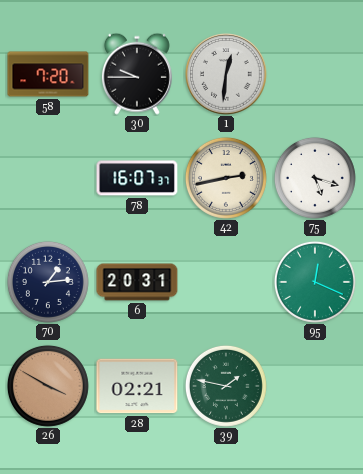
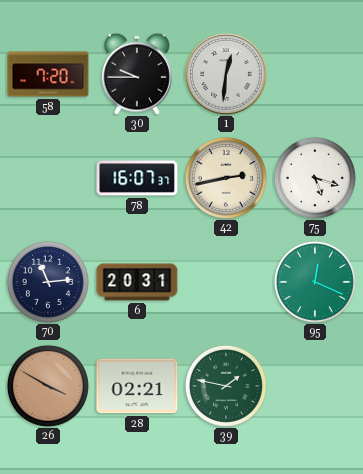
70: 1:14 -> 11:14 (48, 282)
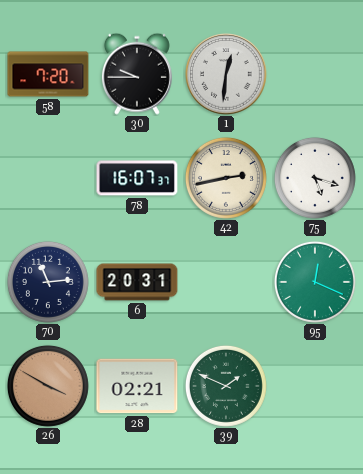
39: 1:47 -> 1:49 (226, 386)
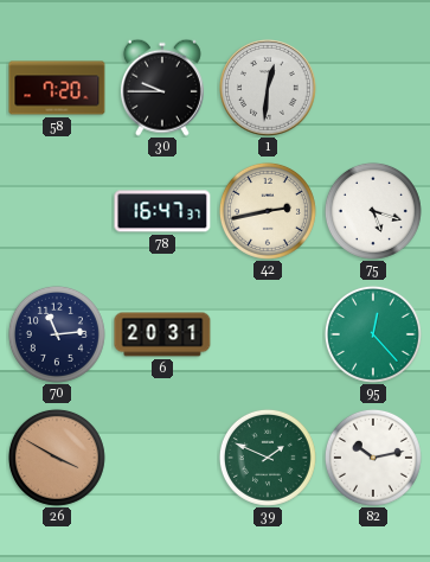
78: 16:07 -> 16:47 (162, 211)
95: 12:19 -> 12:23 (373, 334)
28: 02:21 -> none (137, 386)
82: none -> 10:13 (373, 458)
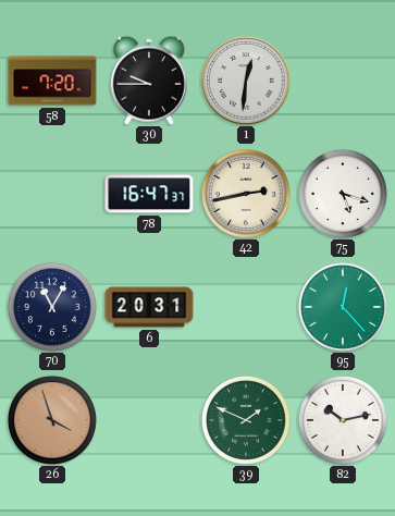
70: 11:14 -> 11:05 (52, 307)
26: 3:50 -> 3:57 (52, 420)
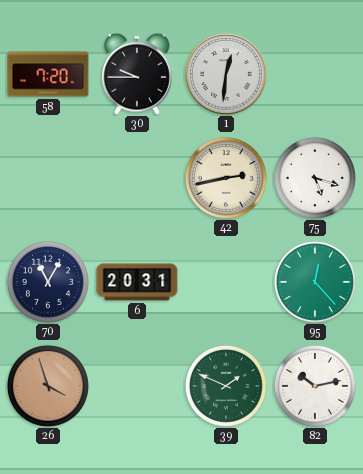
78: 16:47 -> none (149, 194)
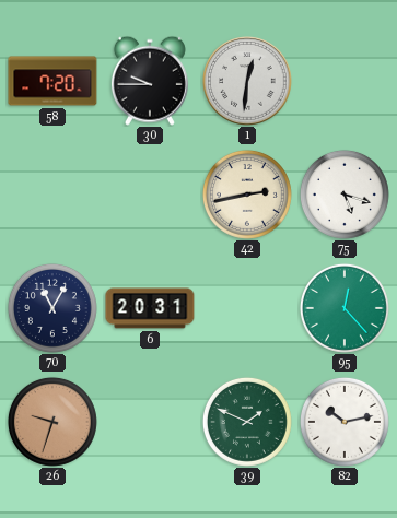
26: 3:57 -> 9:33 (52, 422)
